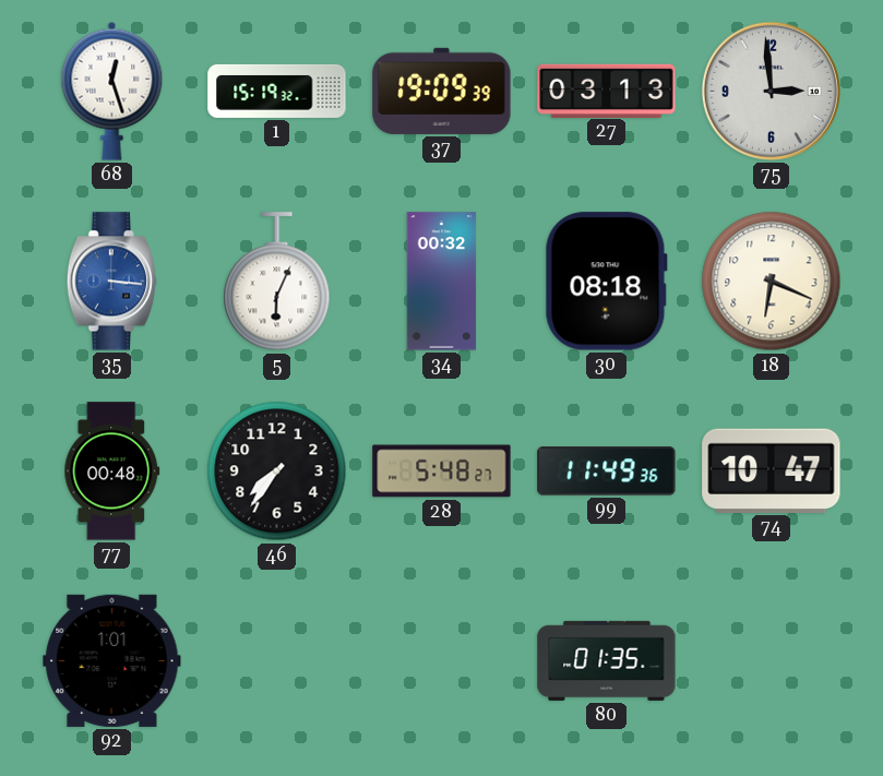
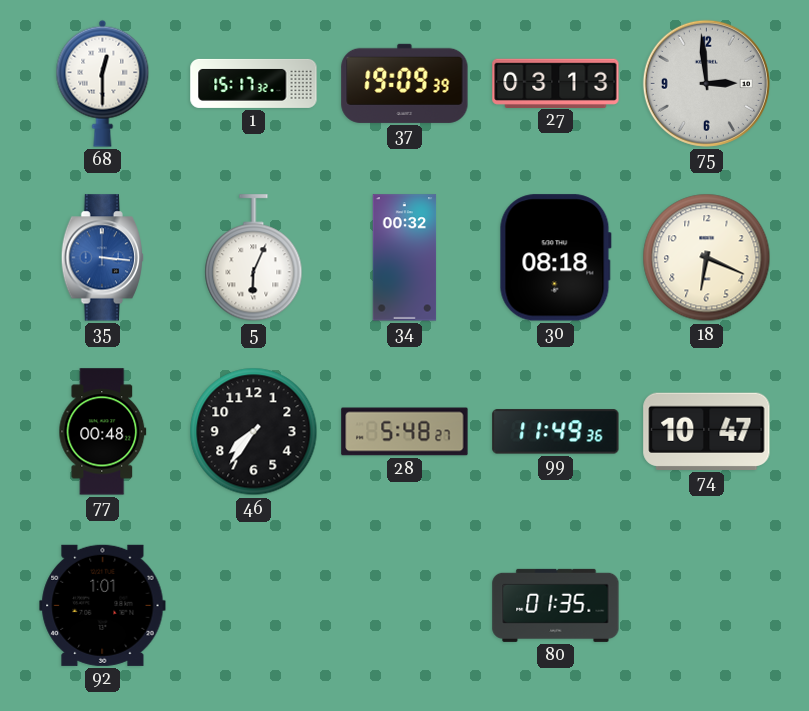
68: 12:27 -> 12:30 (103, 83)
1: 15:19 -> 15:17 (254, 83)
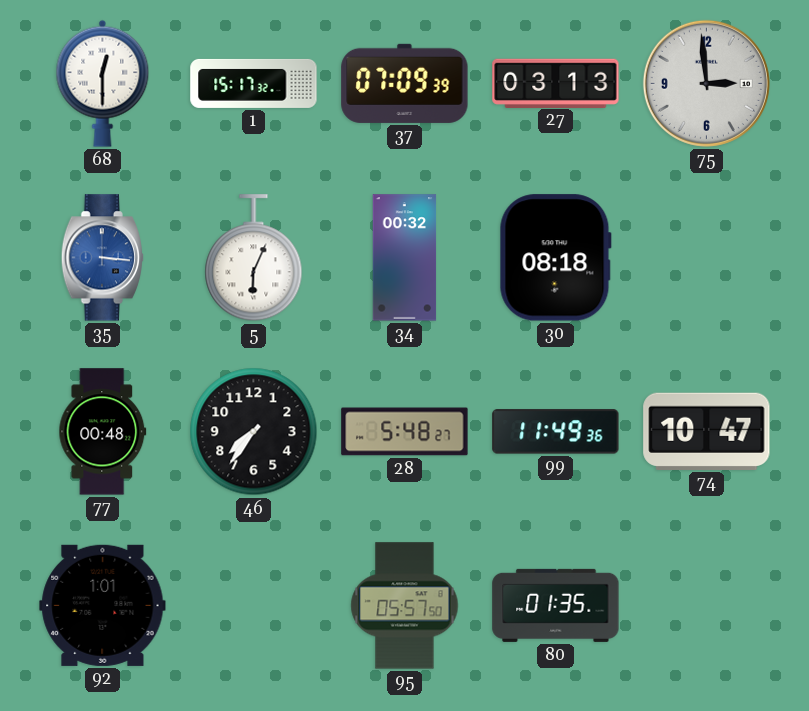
37: 19:09 -> 07:09 (405, 83)
18: 6:19 -> none (707, 258)
95: none -> 05:57 (405, 606)
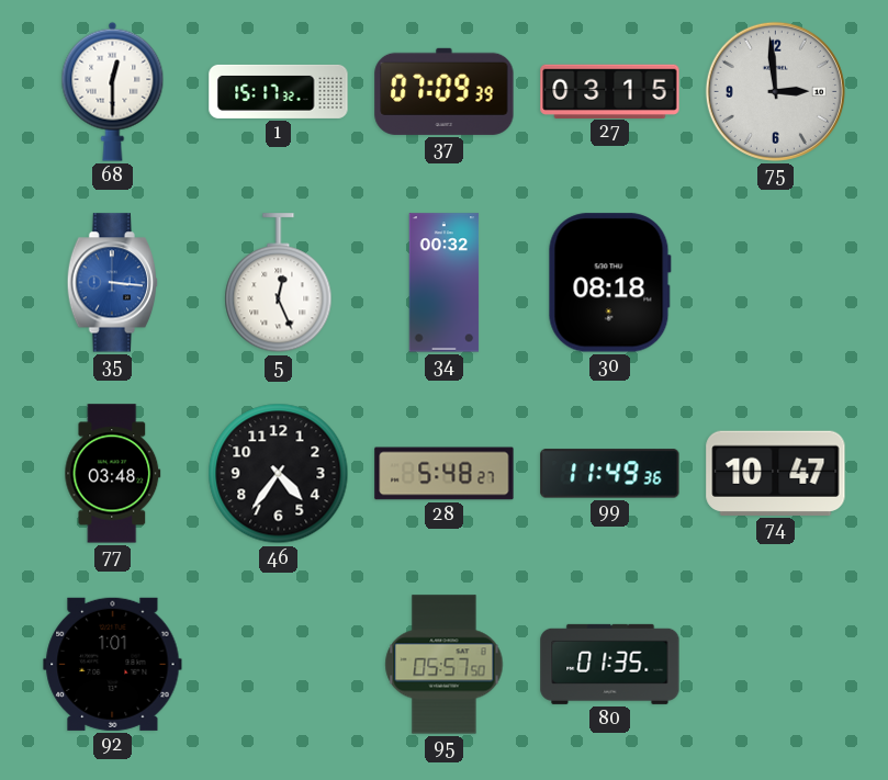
27: 03:13 -> 03:15 (610, 91)
5: 6:04 -> 12:26 (279, 283)
77: 00:48 -> 03:48 (113, 474)
46: 7:36 -> 4:36 (279, 474)
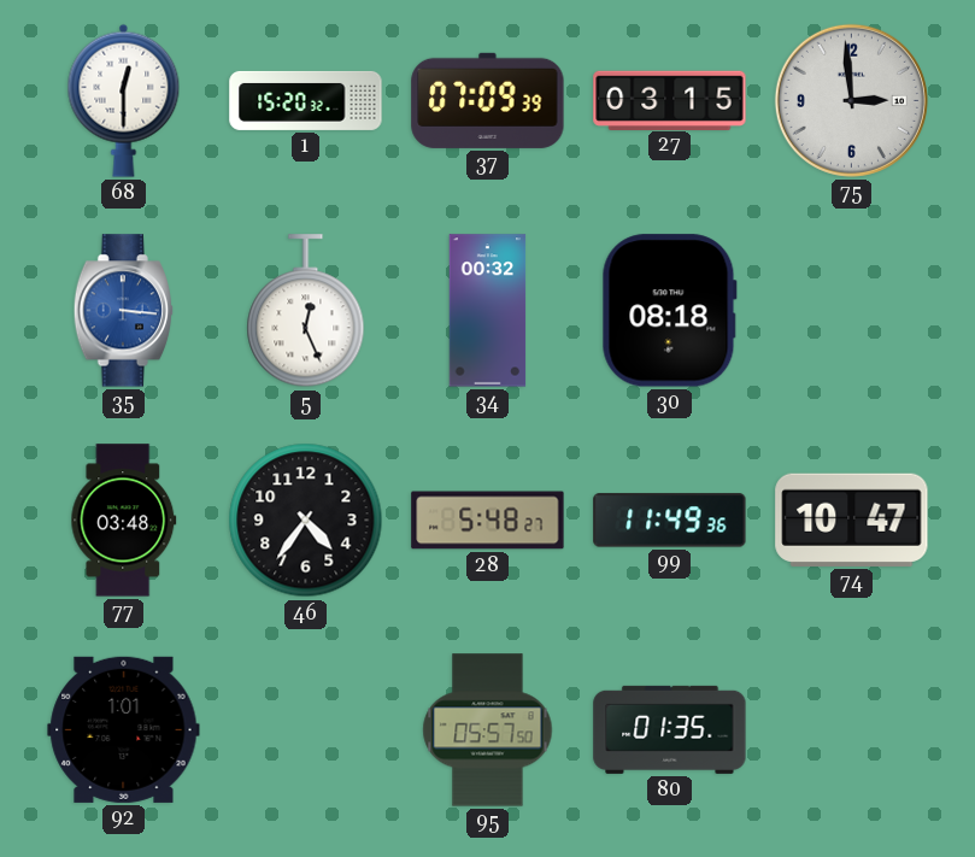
1: 15:17 -> 15:20 (306, 100)
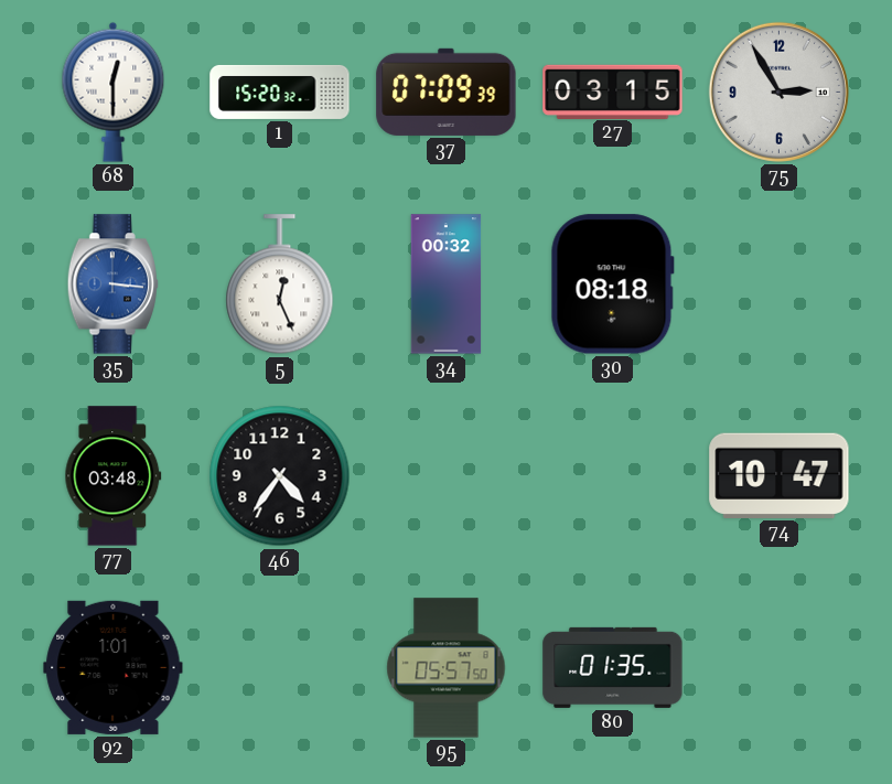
75: 2:59 -> 2:55 (778, 92)
28: 5:48 -> none (488, 521)
99: 11:49 -> none (670, 521)
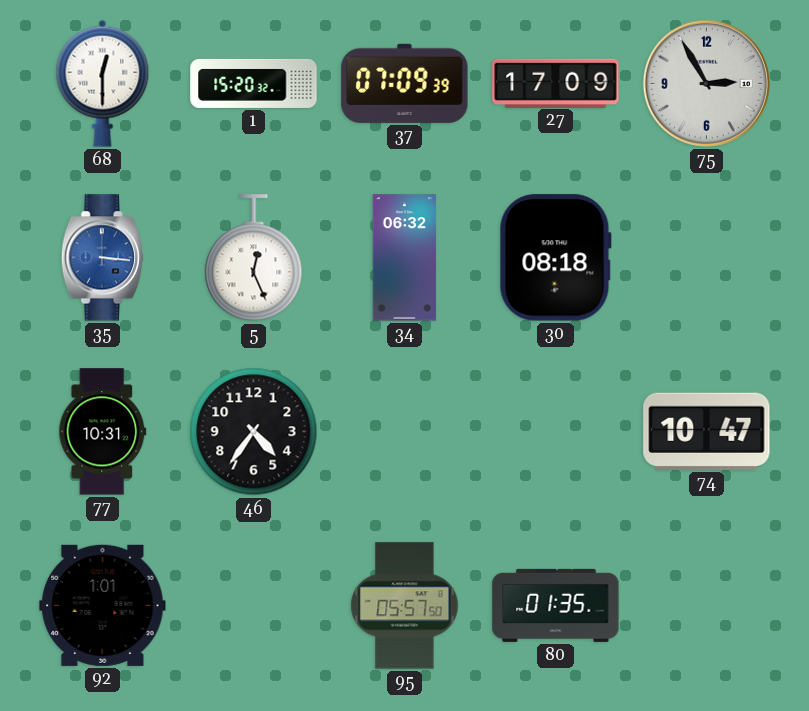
27: 03:15 -> 17:09 (556, 83)
34: 00:32 -> 06:32 (405, 258)
77: 03:48 -> 10:31 (103, 432)
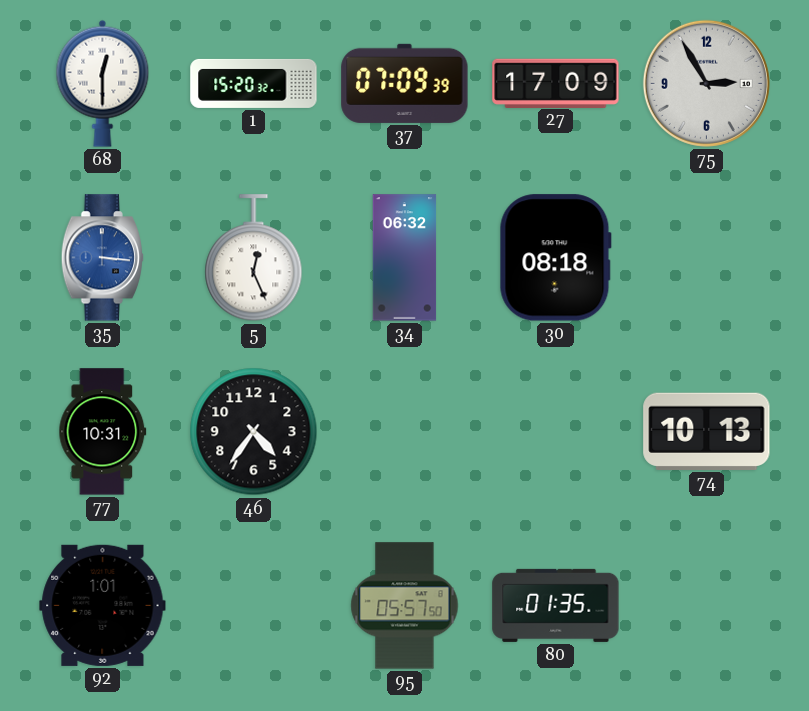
74: 10:47 -> 10:13 (707, 431)
